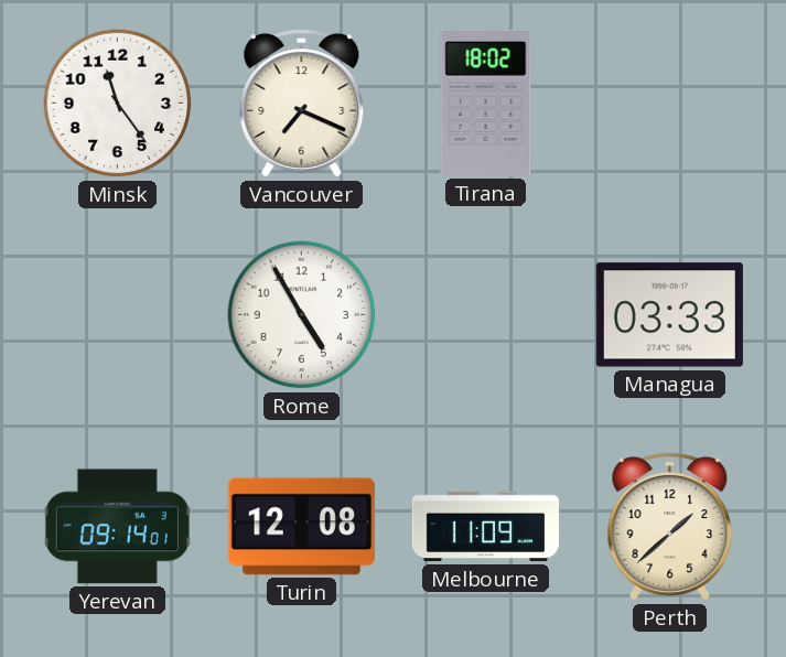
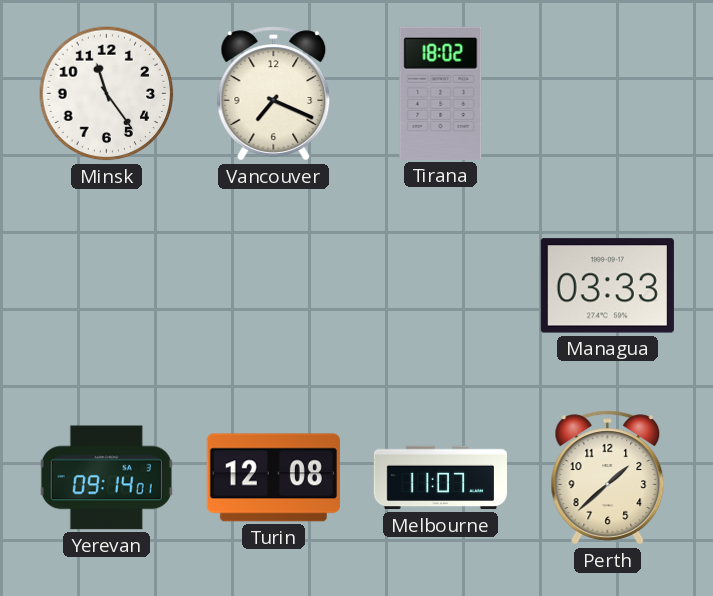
Rome: 4:55 -> none (302, 315)
Melbourne: 11:09 -> 11:07 (440, 478)
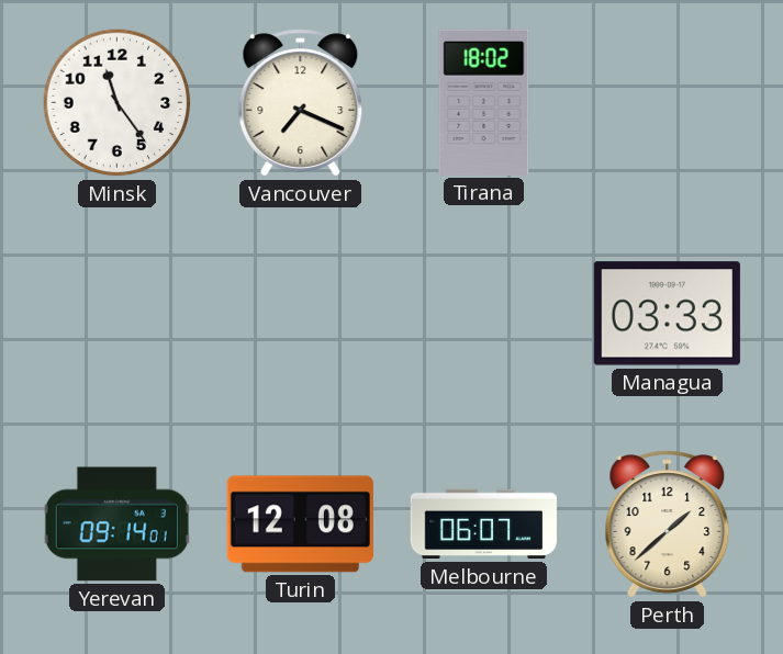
Melbourne: 11:07 -> 06:07 (483, 525)
